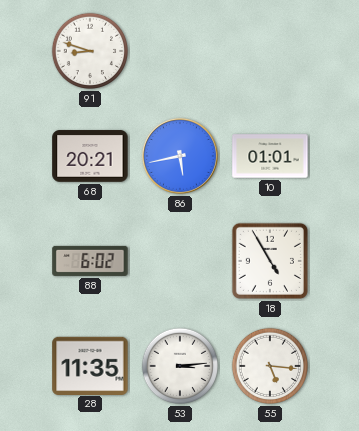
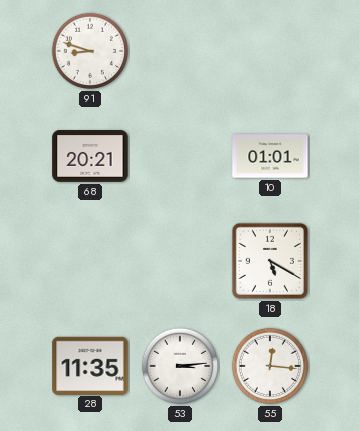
86: 5:43 -> none (180, 156)
88: 6:02 -> none (90, 261)
18: 4:55 -> 5:20 (270, 261)
55: 5:16 -> 12:16 (270, 366)
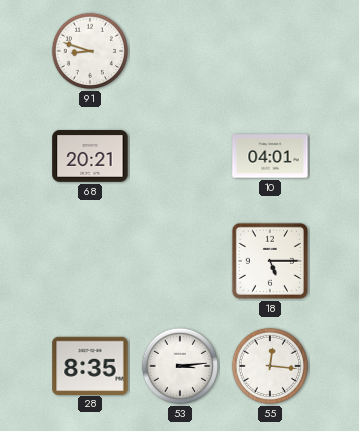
10: 01:01 -> 04:01 (270, 156)
18: 5:20 -> 5:15 (270, 261)
28: 11:35 -> 8:35 (90, 365)
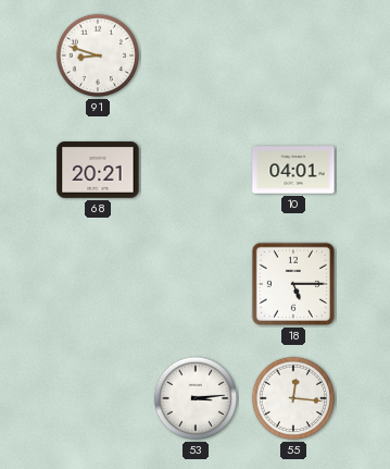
28: 8:35 -> none (90, 365)
